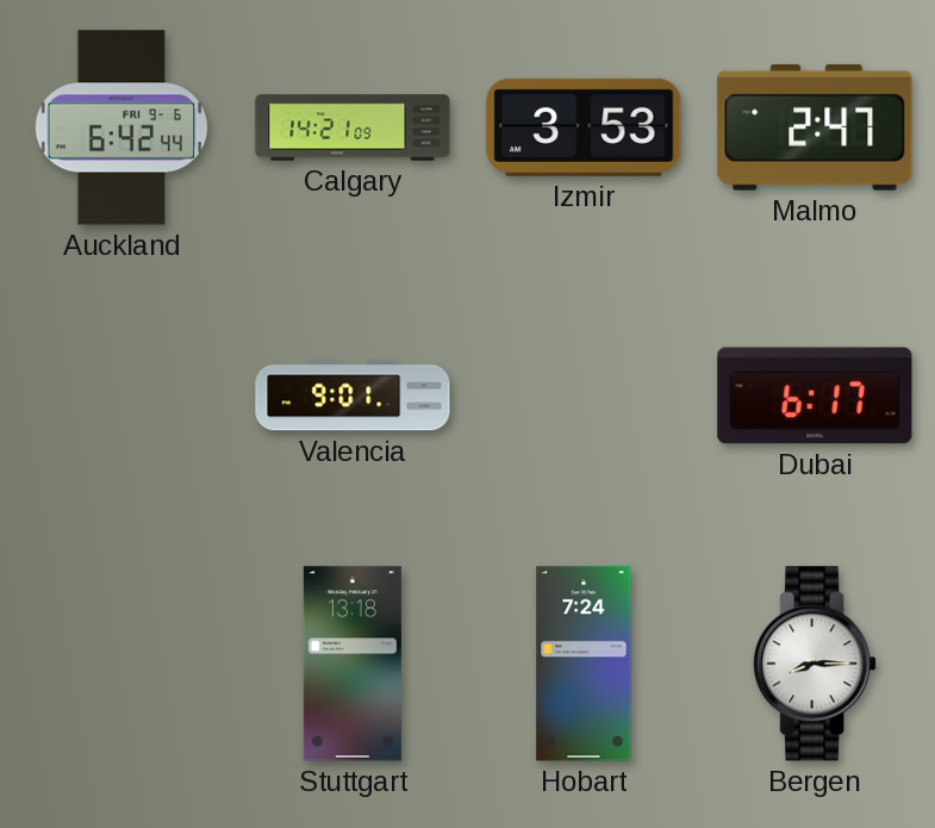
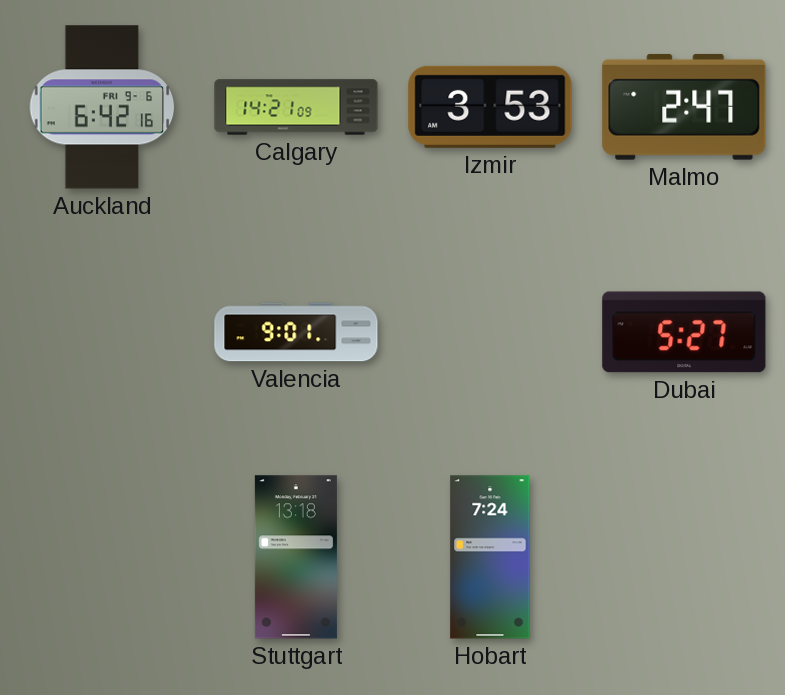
Auckland: 6:42:44 -> 6:42:16 (102, 107)
Dubai: 6:17 -> 5:27 (684, 332)
Bergen: 8:15 -> none (815, 664)
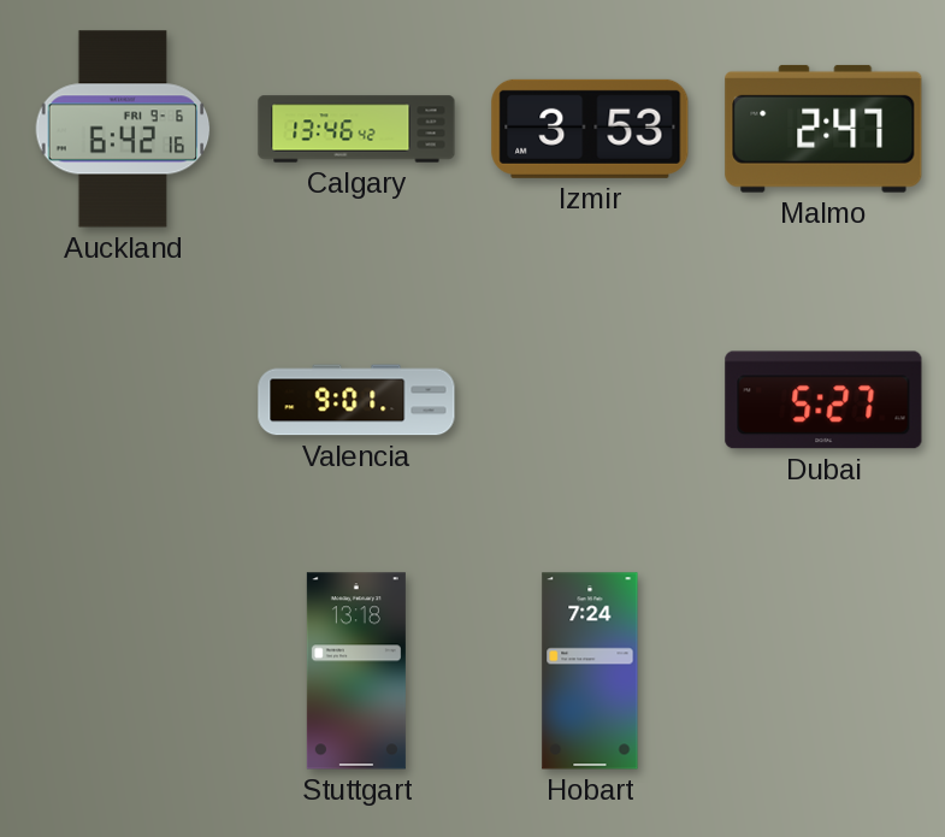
Calgary: 14:21 -> 13:46 (356, 129)
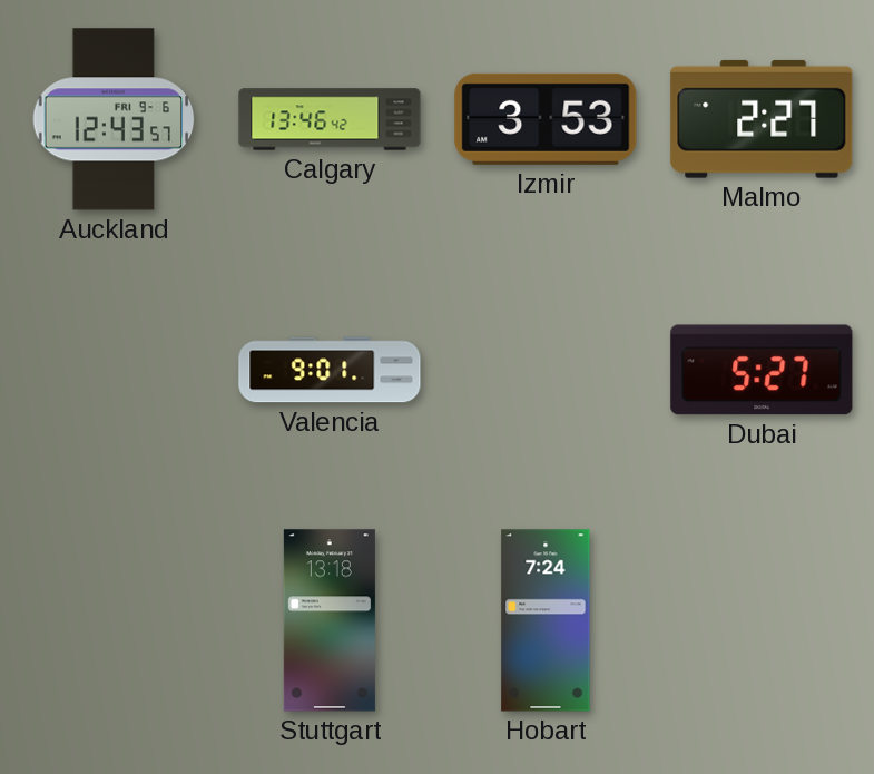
Auckland: 6:42 -> 12:43 (114, 119)
Malmo: 2:47 -> 2:27 (762, 119)
